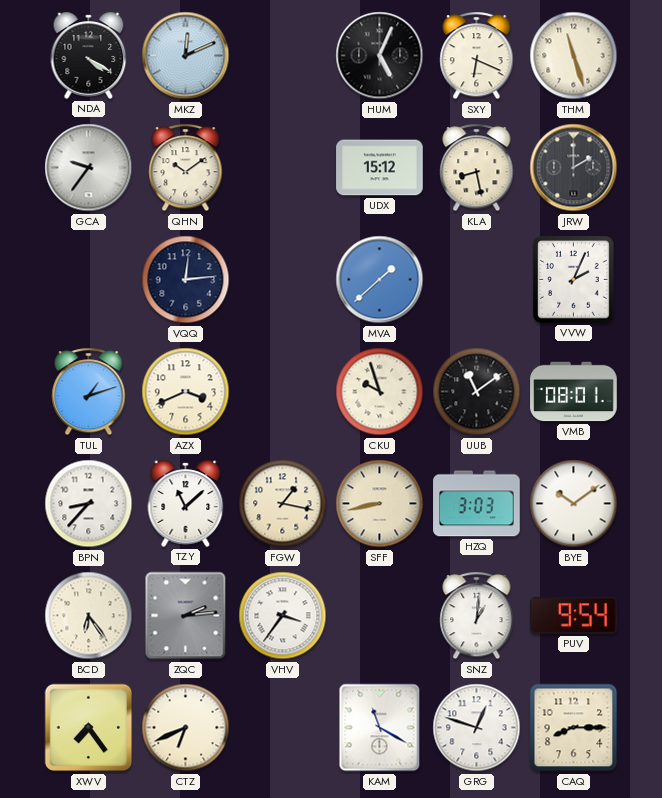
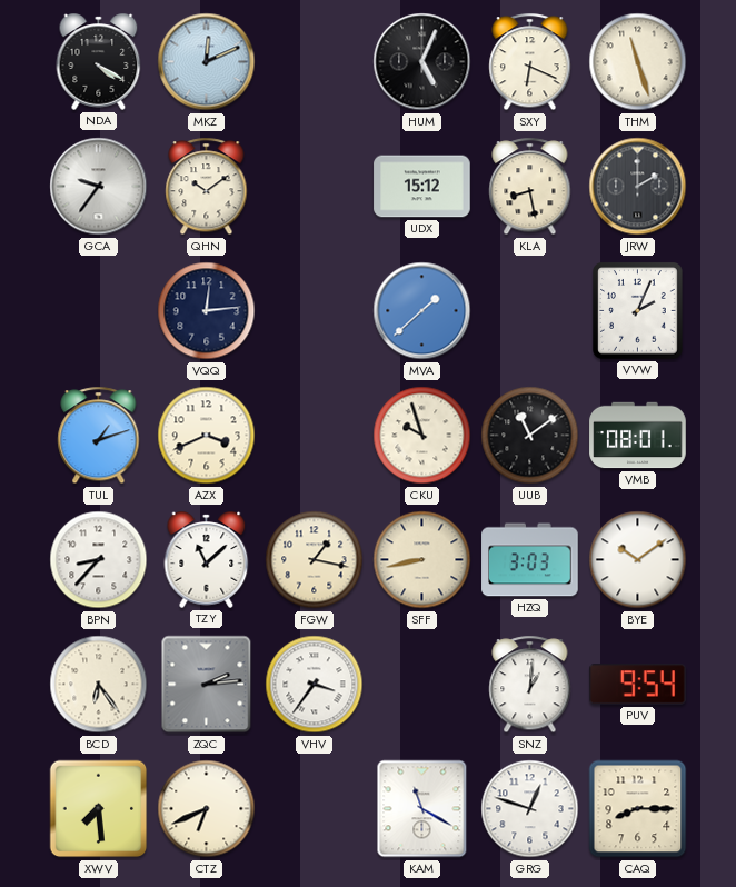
XWV: 7:24 -> 7:29 (99, 809)
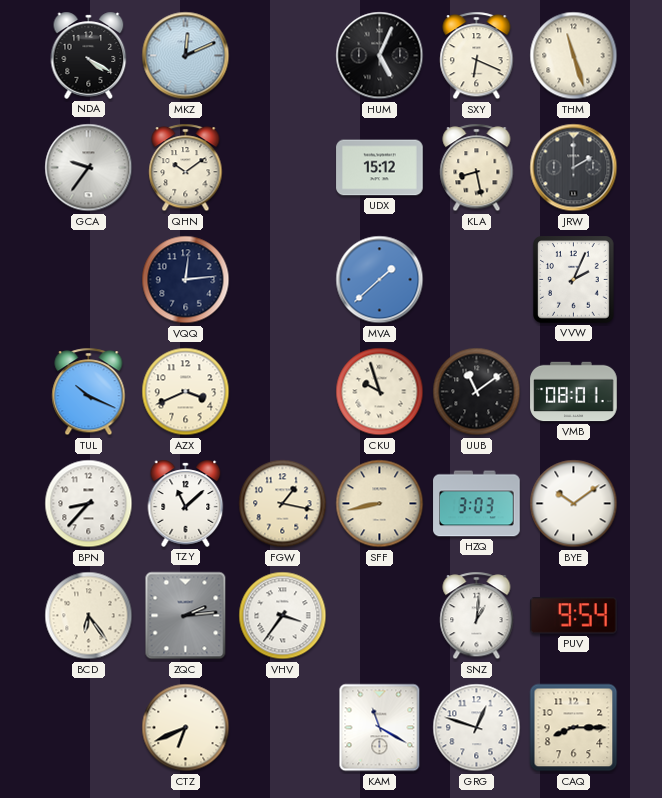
TUL: 1:12 -> 10:19 (89, 392)
XWV: 7:29 -> none (99, 809)
